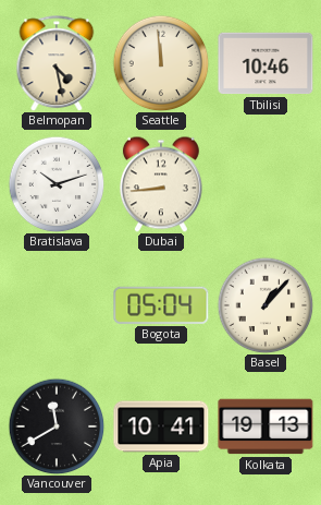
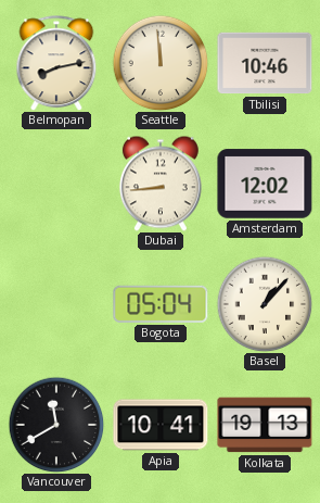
Belmopan: 4:28 -> 8:13 (56, 63)
Bratislava: 10:12 -> none (57, 184)
Amsterdam: none -> 12:02 (265, 184)
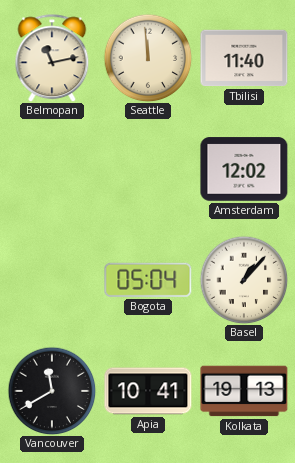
Belmopan: 8:13 -> 11:13 (52, 58)
Tbilisi: 10:46 -> 11:40 (244, 58)
Dubai: 8:44 -> none (161, 184)
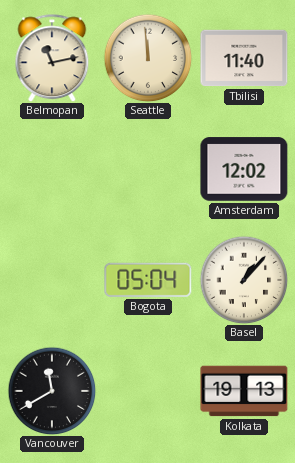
Apia: 10:41 -> none (148, 391)
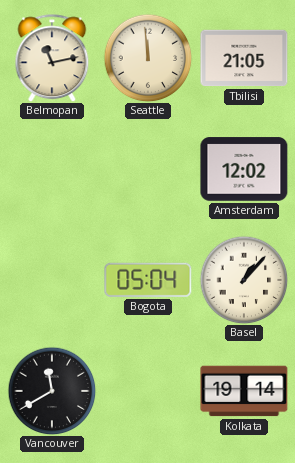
Tbilisi: 11:40 -> 21:05 (244, 58)
Kolkata: 19:13 -> 19:14 (244, 391)
